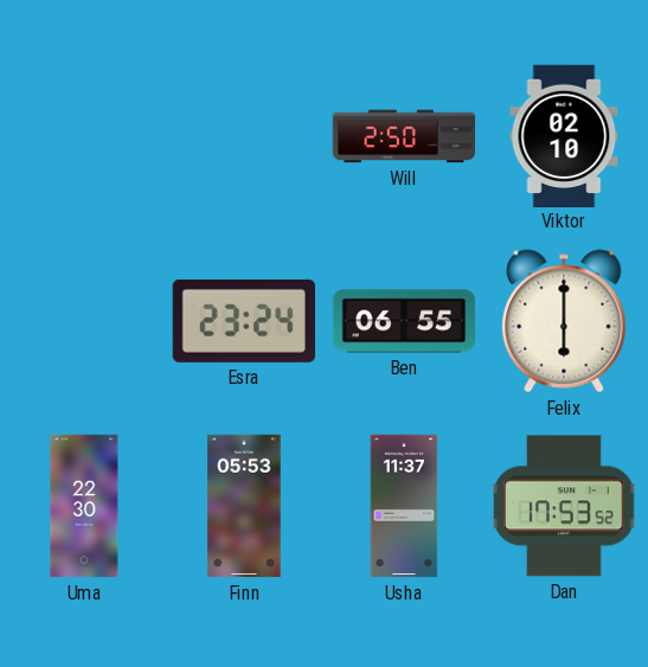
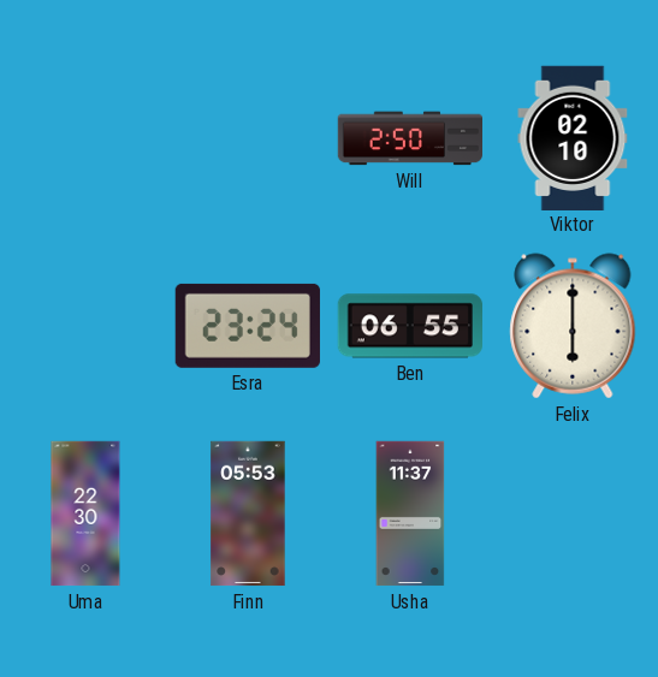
Dan: 17:53 -> none (564, 506)
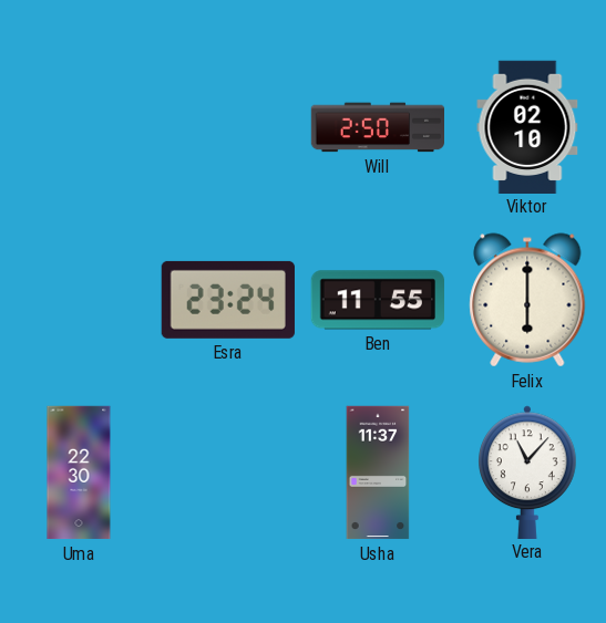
Ben: 06:55 -> 11:55 (377, 300)
Finn: 05:53 -> none (248, 513)
Vera: none -> 11:07 (528, 471)
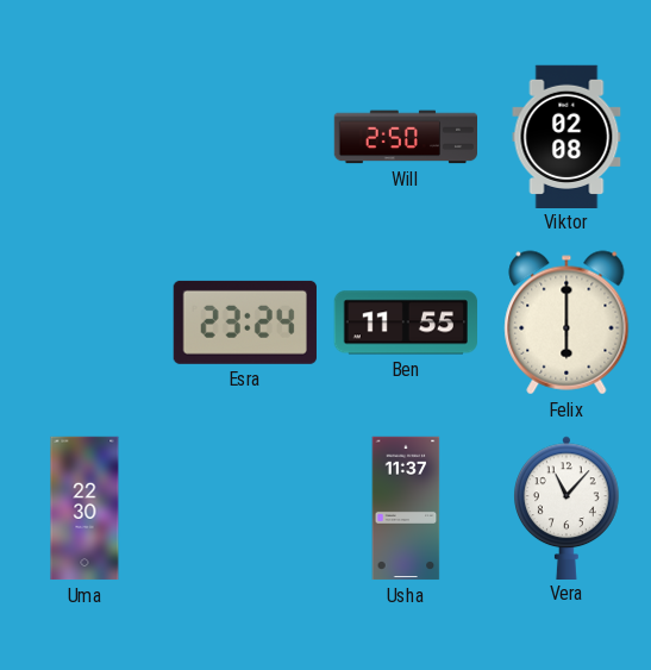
Viktor: 02:10 -> 02:08 (567, 136)
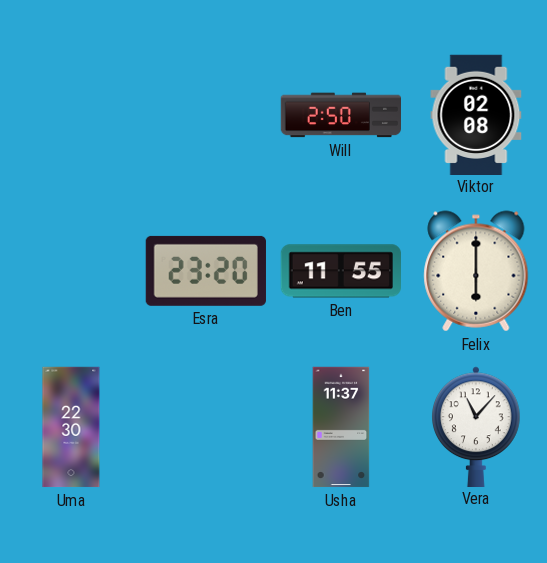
Esra: 23:24 -> 23:20 (206, 271)
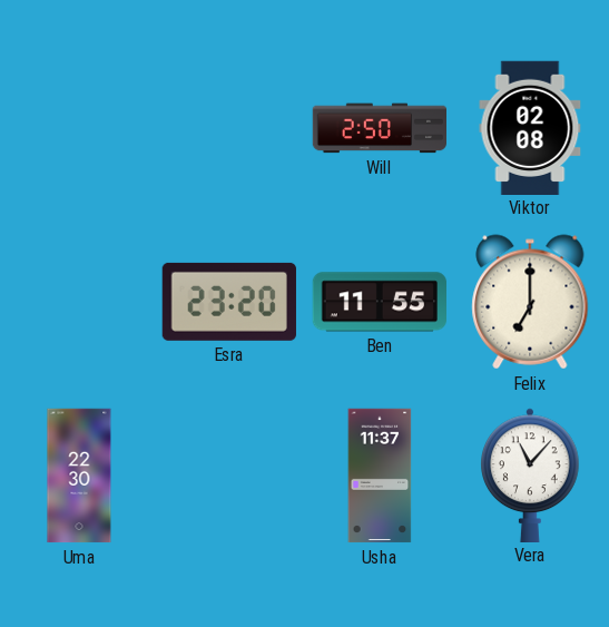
Felix: 6:00 -> 7:00 (530, 302)
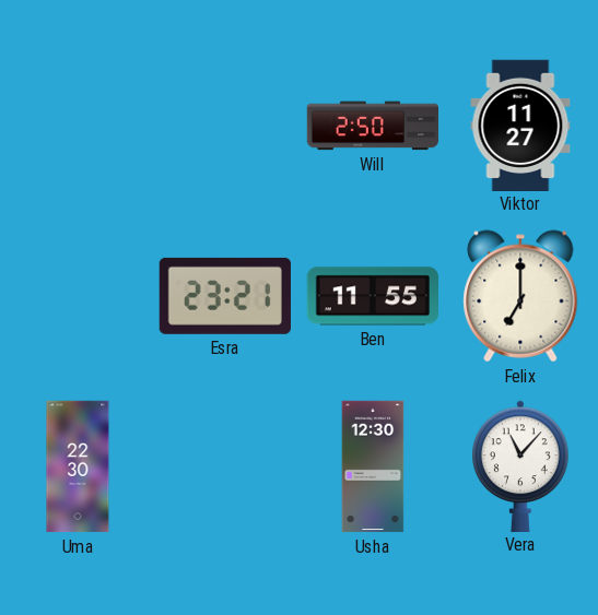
Viktor: 02:08 -> 11:27 (520, 125)
Esra: 23:20 -> 23:21 (225, 296)
Usha: 11:37 -> 12:30 (373, 466)
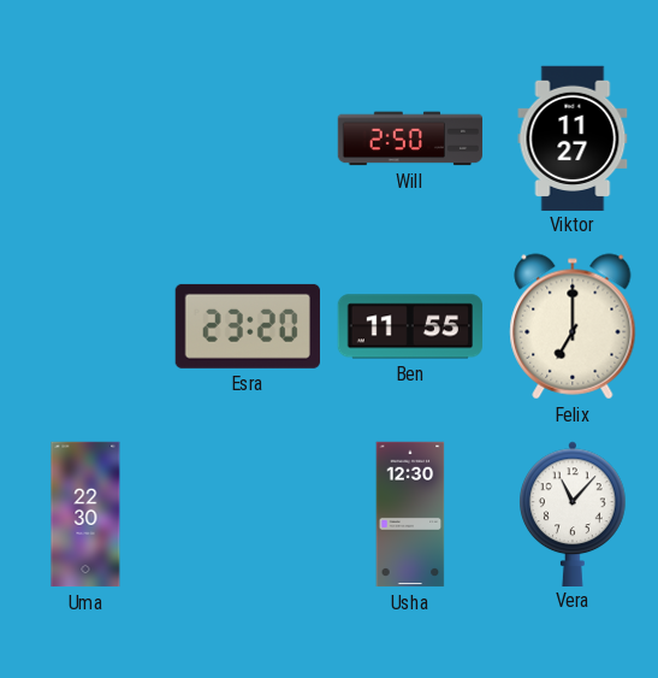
Esra: 23:21 -> 23:20 (248, 326)
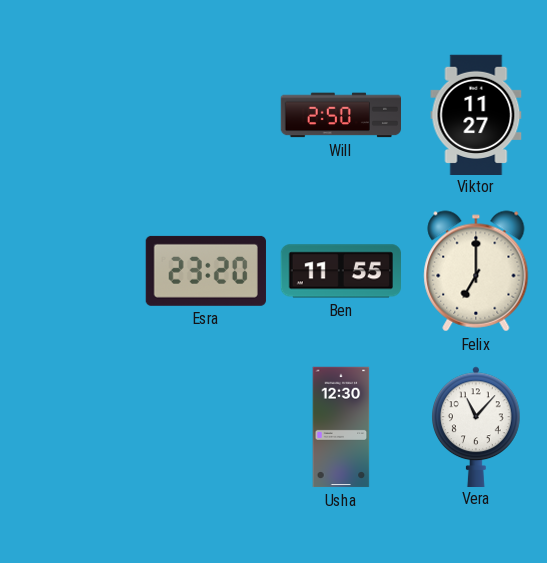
Uma: 22:30 -> none (85, 514)
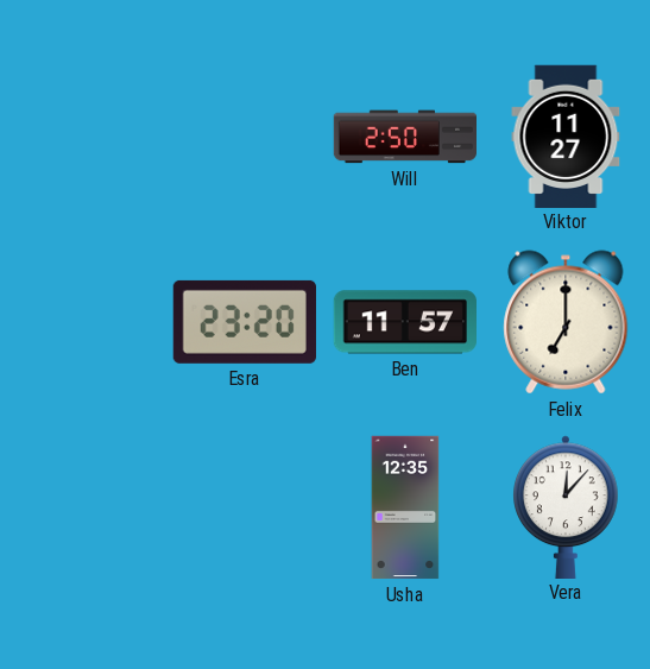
Ben: 11:55 -> 11:57 (404, 322)
Usha: 12:30 -> 12:35 (405, 507)
Vera: 11:07 -> 12:07 (567, 506)
